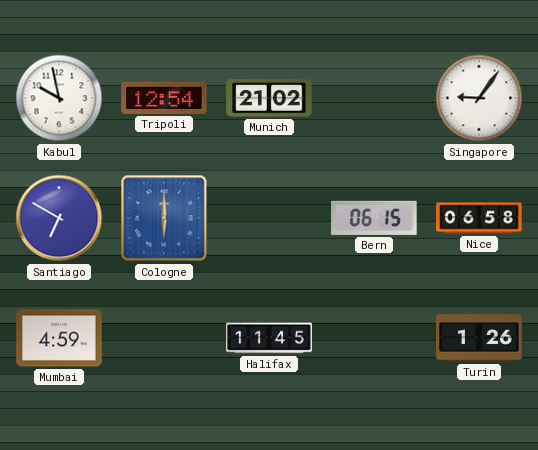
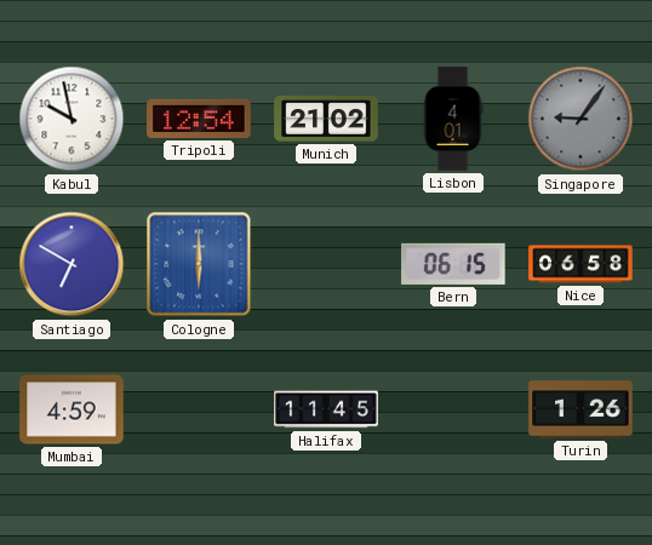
Lisbon: none -> 4:01 (453, 119)
Singapore dial: white -> grey (580, 119)
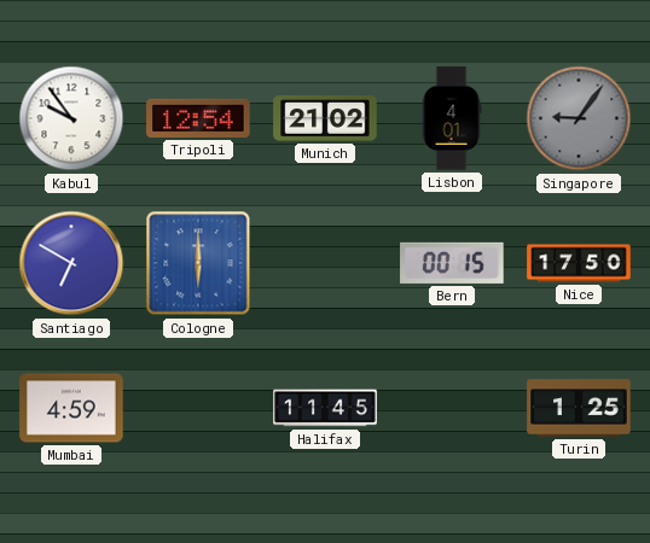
Kabul: 9:58 -> 9:54 (71, 118)
Bern: 06:15 -> 00:15 (452, 263)
Nice: 06:58 -> 17:50 (579, 263)
Turin: 1:26 -> 1:25 (579, 408)
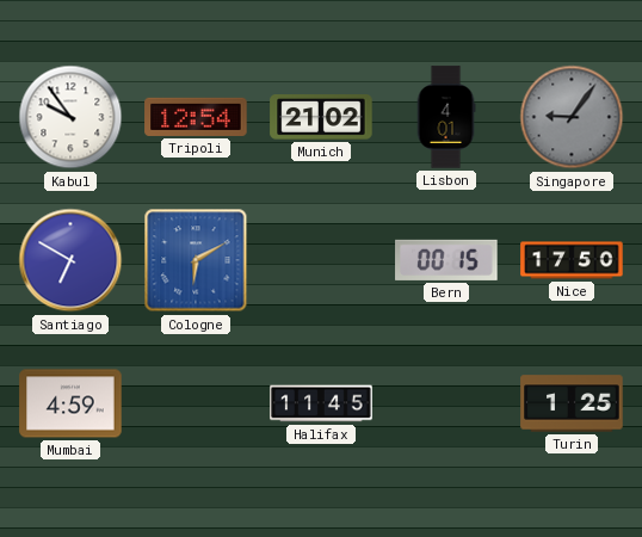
Cologne: 6:00 -> 6:10 (196, 260)
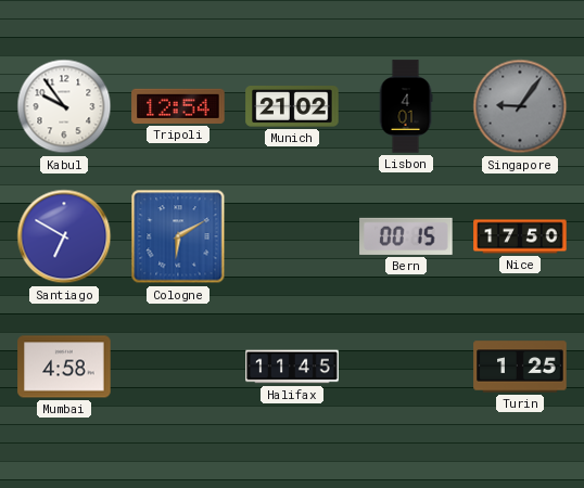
Mumbai: 4:59 -> 4:58 (64, 367)
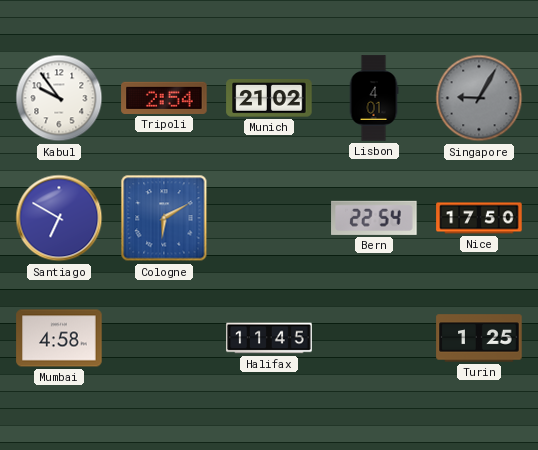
Tripoli: 12:54 -> 2:54 (164, 98)
Singapore: 9:06 -> 9:05 (479, 98)
Bern: 00:15 -> 22:54 (374, 218)
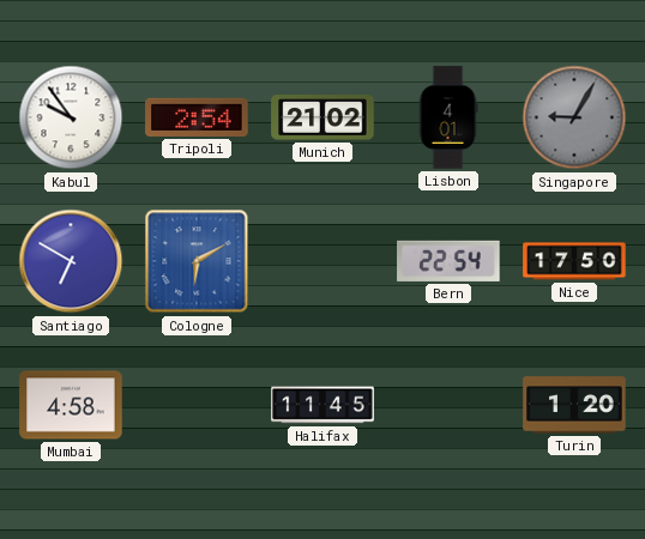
Turin: 1:25 -> 1:20 (574, 405)
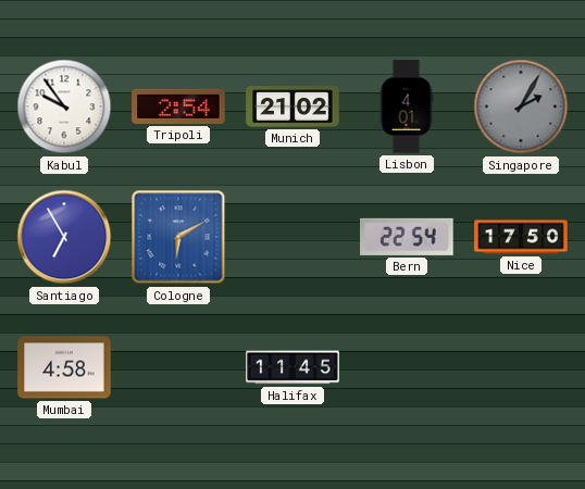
Singapore: 9:05 -> 2:05 (521, 106)
Santiago: 6:50 -> 6:55 (64, 237)
Turin: 1:20 -> none (574, 405)
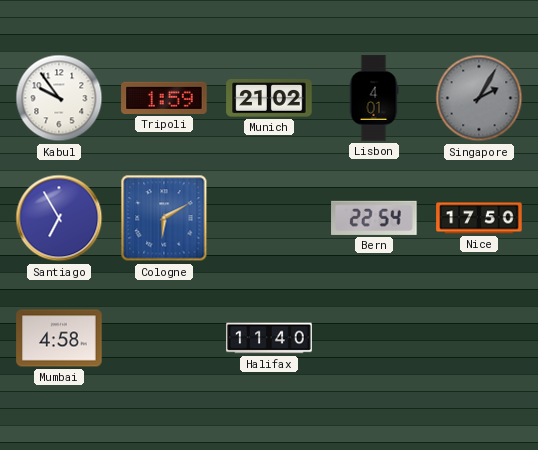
Tripoli: 2:54 -> 1:59 (164, 98)
Halifax: 11:45 -> 11:40 (269, 338)
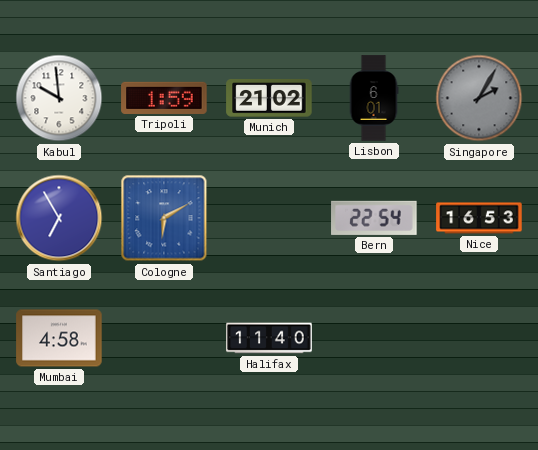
Kabul: 9:54 -> 9:59 (59, 98)
Lisbon: 4:01 -> 6:01 (374, 98)
Nice: 17:50 -> 16:53 (479, 218)
